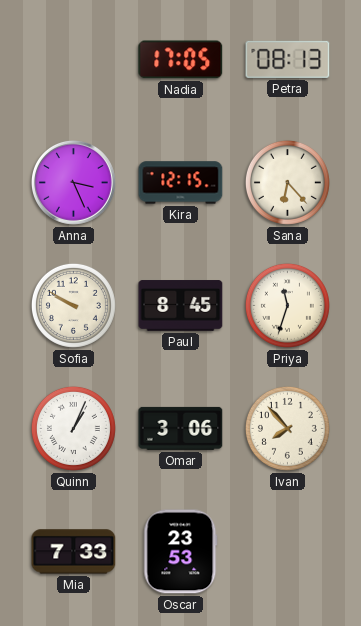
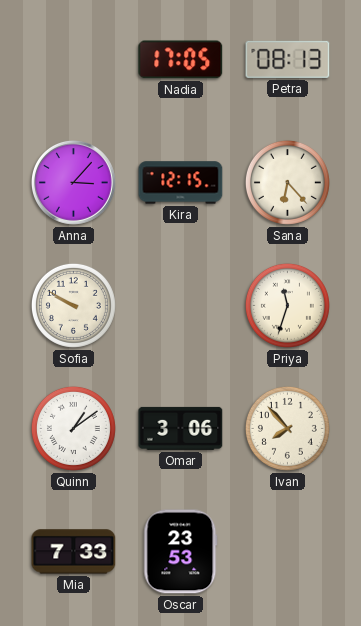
Anna: 3:26 -> 3:07 (74, 183)
Paul: 8:45 -> none (181, 306)
Quinn: 1:04 -> 1:09 (73, 428)
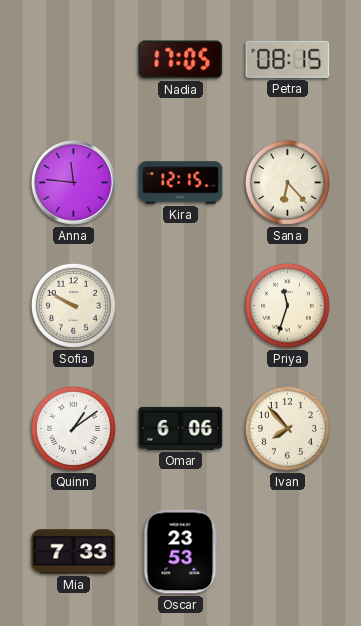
Petra: 08:13 -> 08:15 (288, 59)
Anna: 3:07 -> 11:46 (74, 183)
Omar: 3:06 -> 6:06 (181, 428)
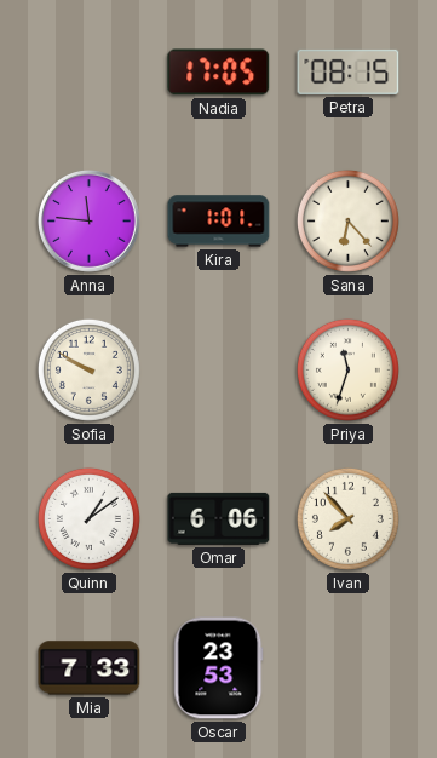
Kira: 12:15 -> 1:01 (219, 222)
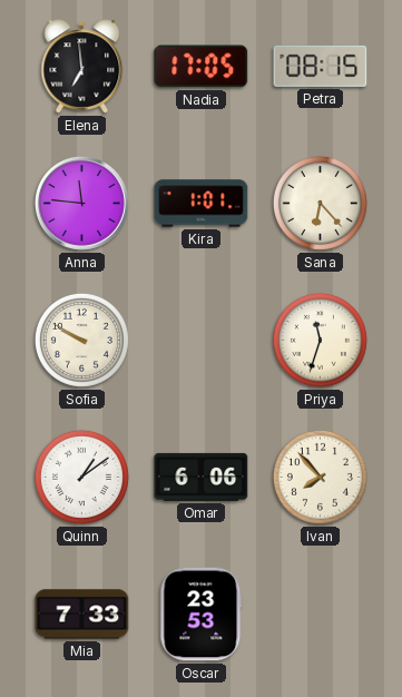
Elena: none -> 6:59 (82, 67)
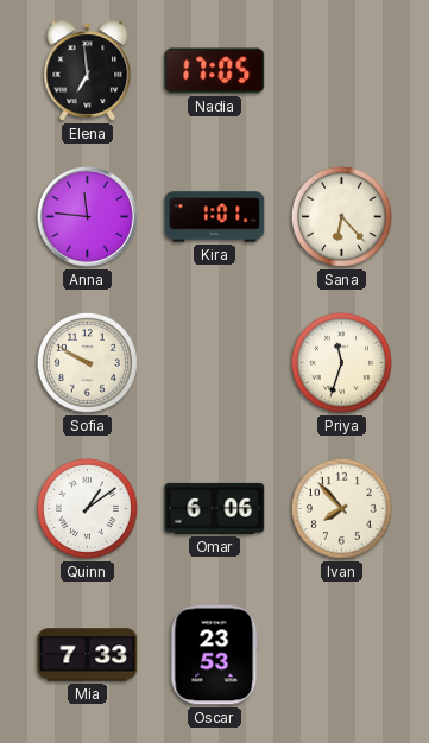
Petra: 08:15 -> none (321, 66)
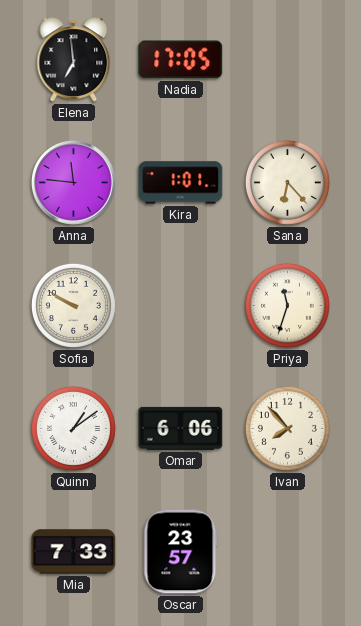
Oscar: 23:53 -> 23:57 (181, 552)
